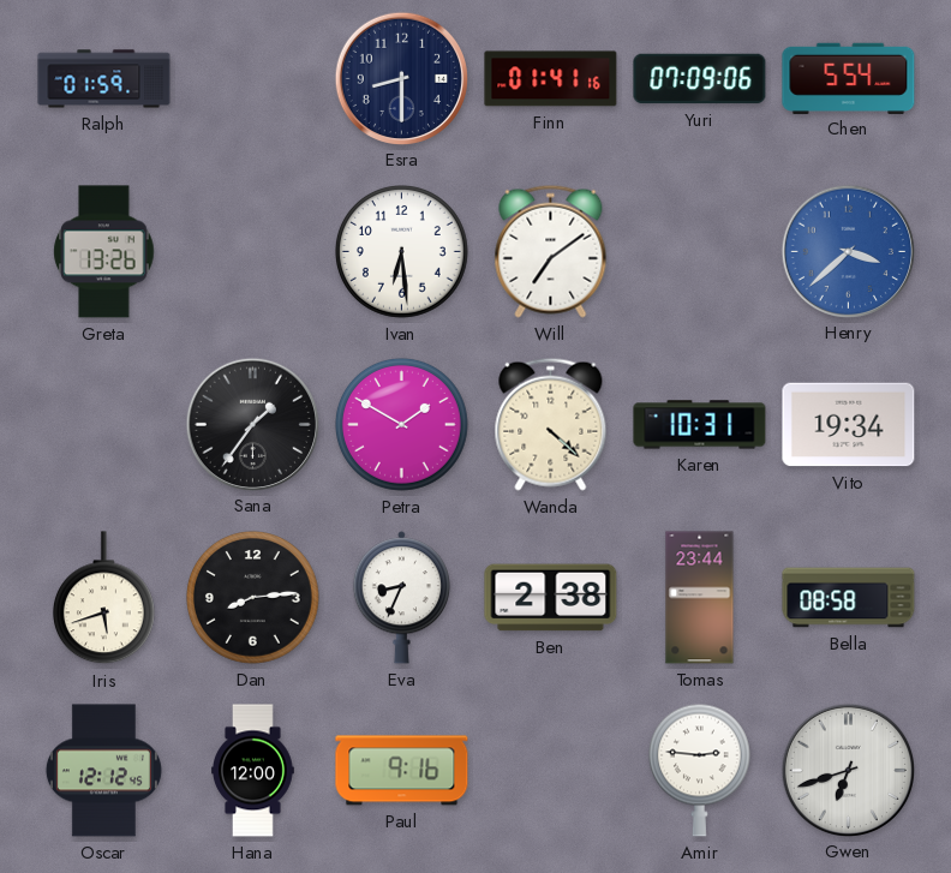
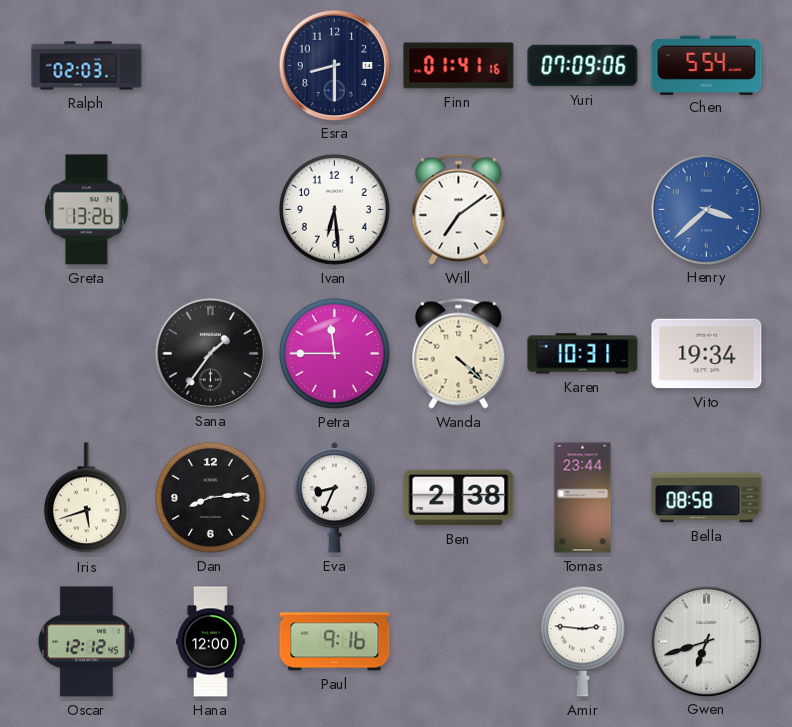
Ralph: 01:59 -> 02:03 (87, 66)
Petra: 1:50 -> 11:45 (335, 354)
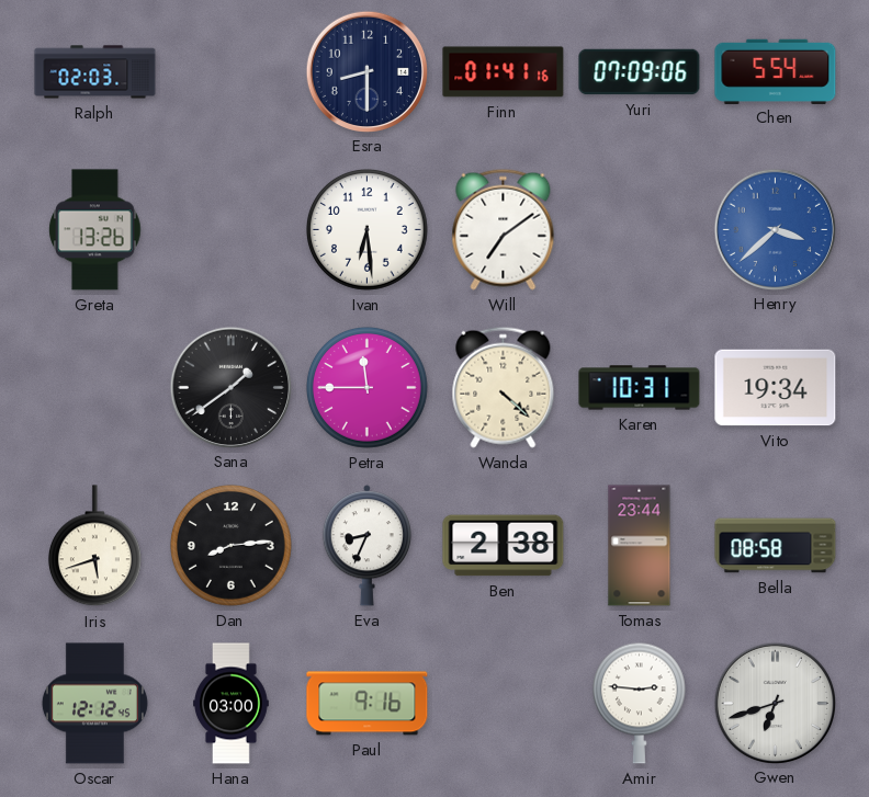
Sana: 1:36 -> 1:39 (230, 387)
Hana: 12:00 -> 03:00 (232, 704)
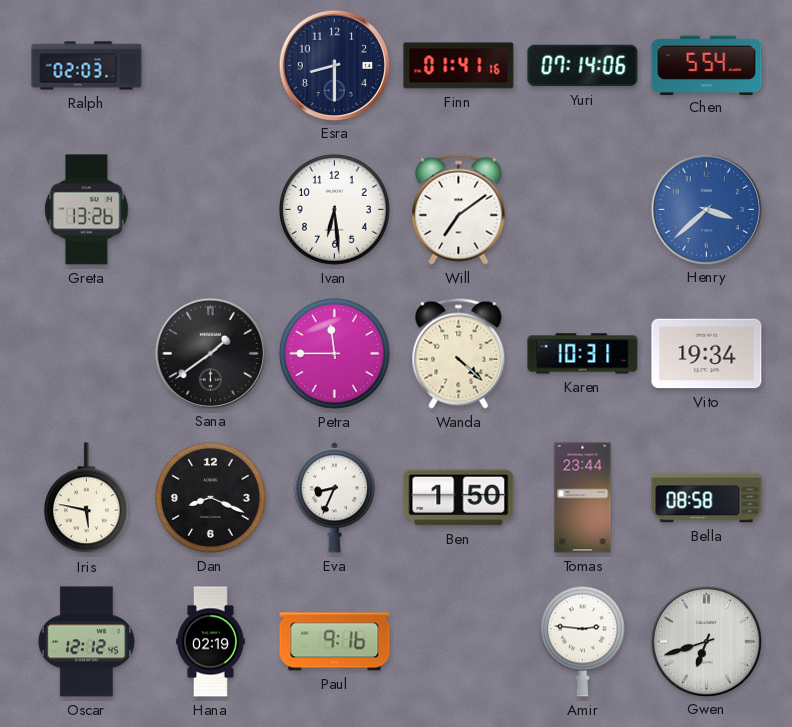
Yuri: 07:09 -> 07:14 (583, 66)
Iris: 5:42 -> 5:47 (86, 498)
Dan: 8:14 -> 8:19 (211, 498)
Ben: 2:38 -> 1:50 (459, 498)
Hana: 03:00 -> 02:19 (211, 642)
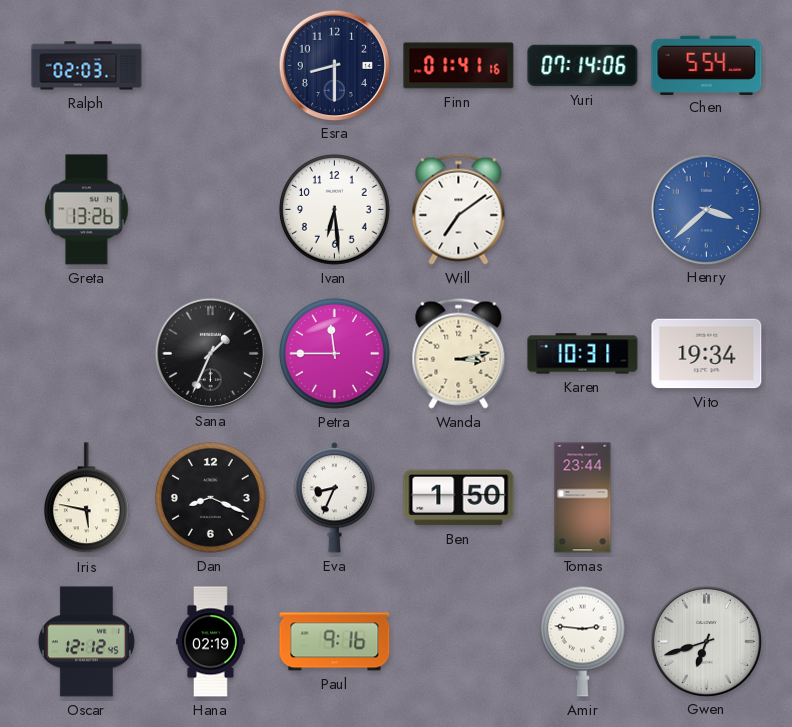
Sana: 1:39 -> 1:34 (210, 353)
Wanda: 4:22 -> 3:13 (459, 353)
Bella: 08:58 -> none (707, 498)
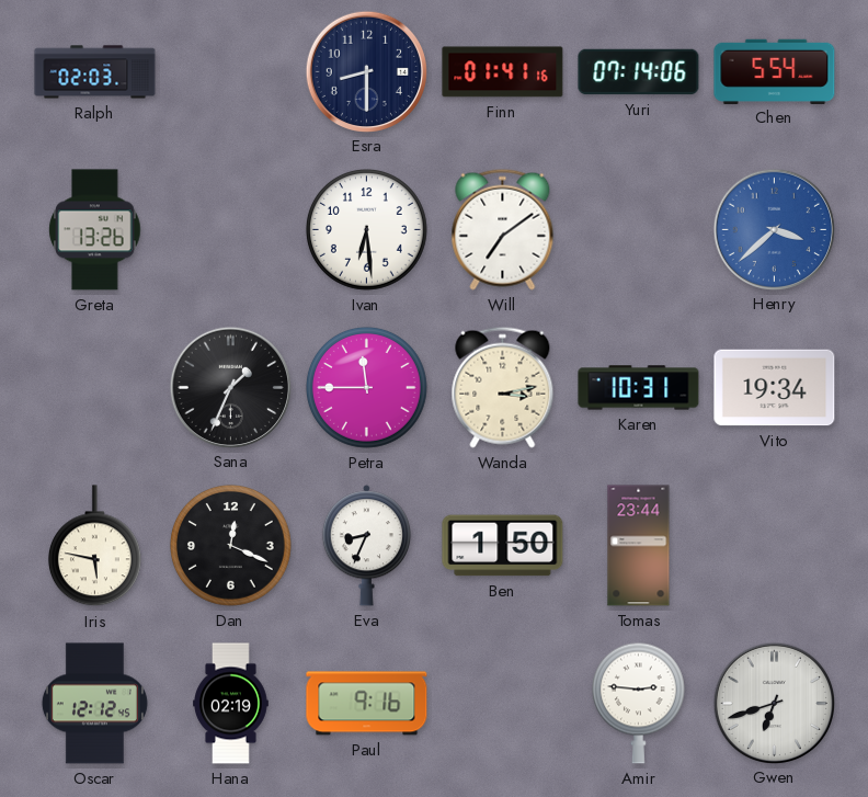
Dan: 8:19 -> 12:19 (231, 546)
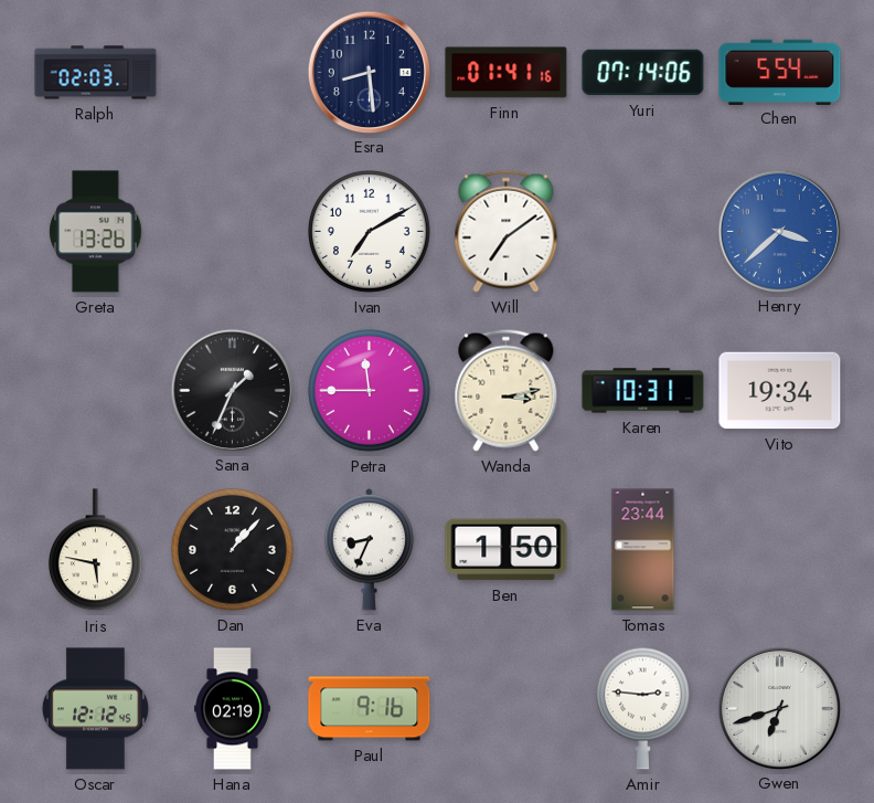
Esra: 8:30 -> 8:29 (369, 72)
Ivan: 6:29 -> 7:10 (370, 232)
Dan: 12:19 -> 1:07 (233, 550)
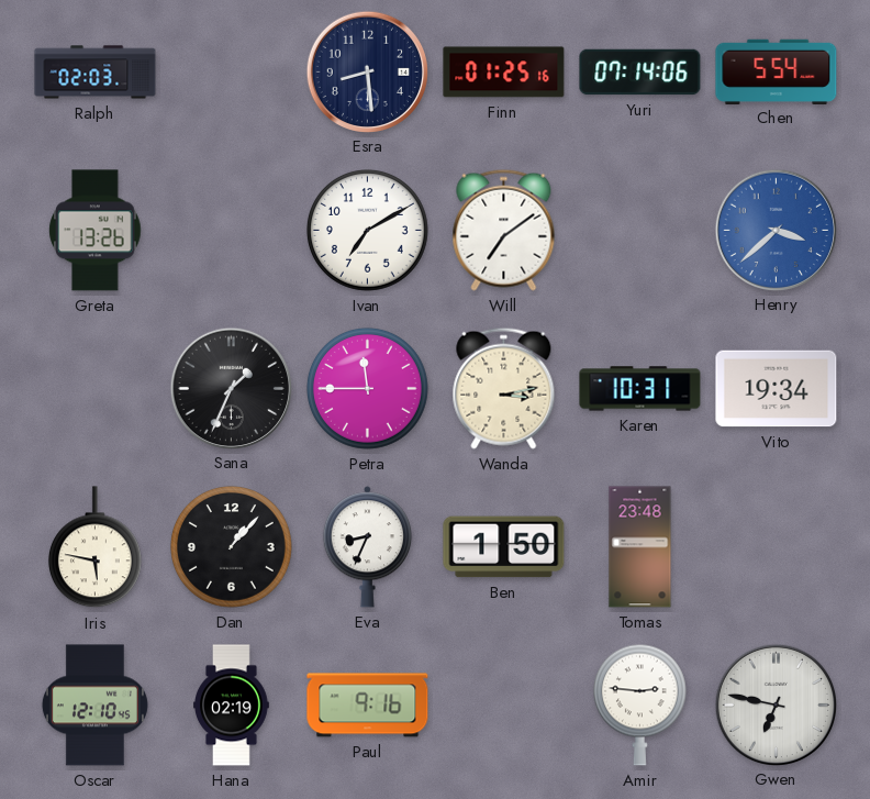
Finn: 01:41 -> 01:25 (504, 73)
Tomas: 23:44 -> 23:48 (640, 547)
Oscar: 12:12 -> 12:10 (94, 706)
Gwen: 6:42 -> 6:47 (776, 704)
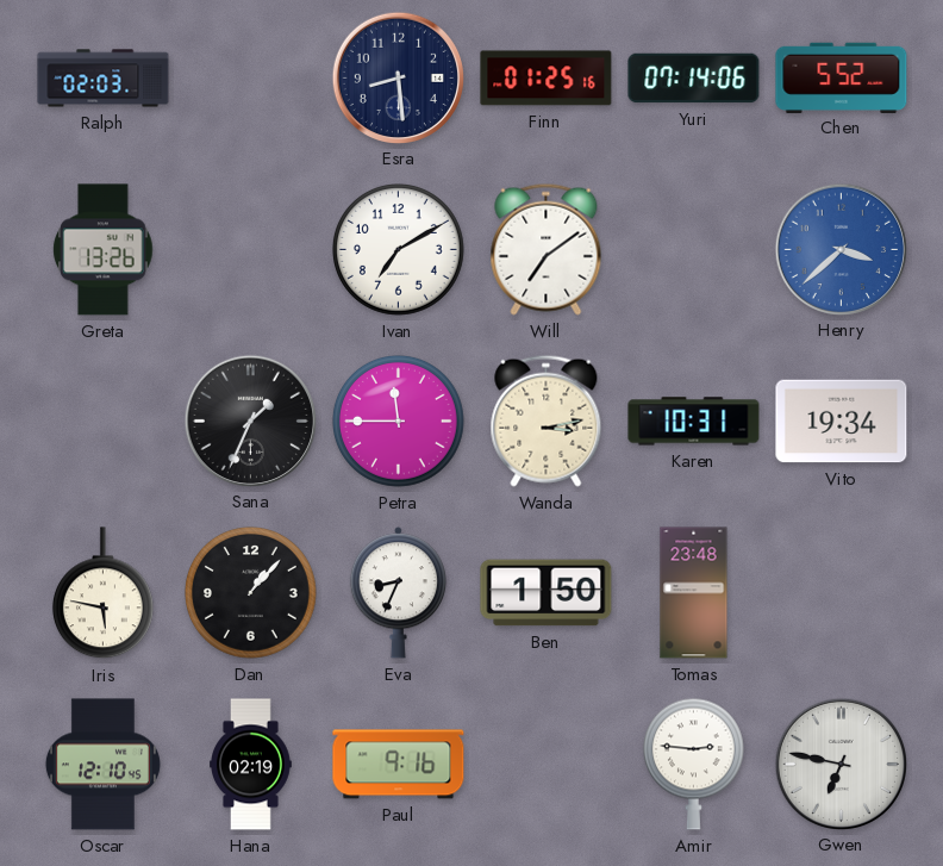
Chen: 5:54 -> 5:52 (842, 77)
